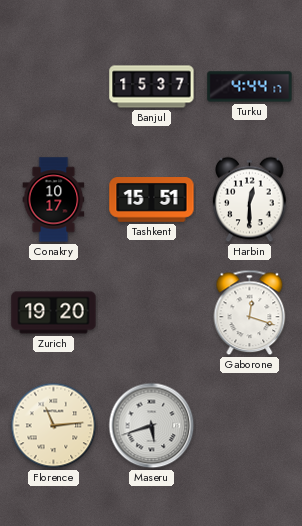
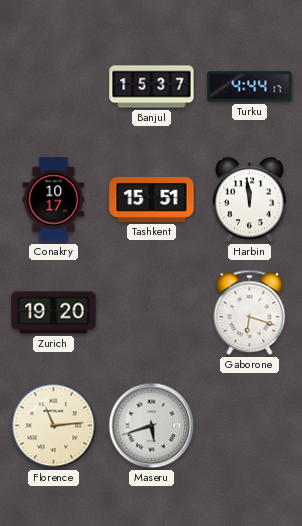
Harbin: 12:30 -> 11:59 (250, 200)
Gaborone: 12:18 -> 6:18 (250, 313)
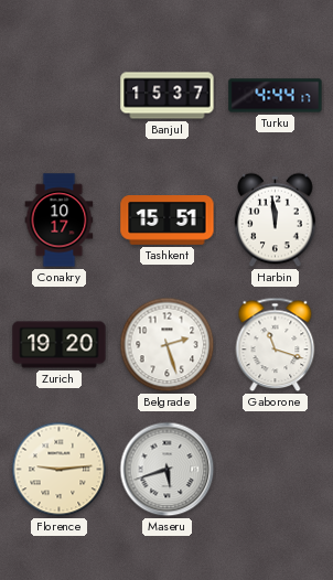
Belgrade: none -> 2:27 (168, 345)
Gaborone: 6:18 -> 11:18 (276, 345)
Florence: 11:14 -> 9:14 (60, 470)
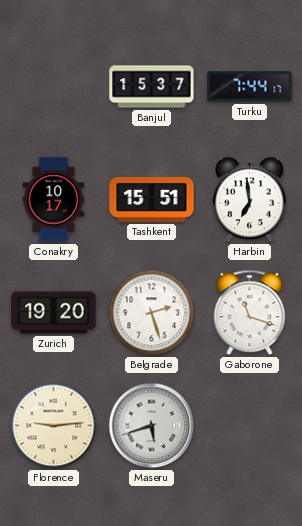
Turku: 4:44 -> 7:44 (250, 87)
Harbin: 11:59 -> 6:59 (250, 200)
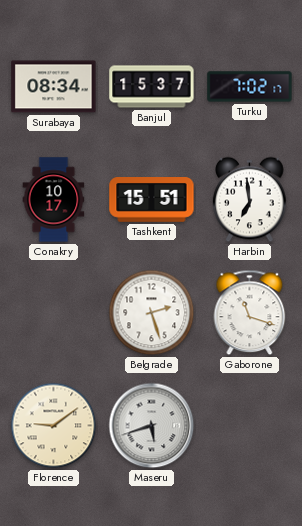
Surabaya: none -> 08:34 (54, 87)
Turku: 7:44 -> 7:02 (250, 87)
Zurich: 19:20 -> none (54, 313)
Florence: 9:14 -> 9:09 (54, 426)
